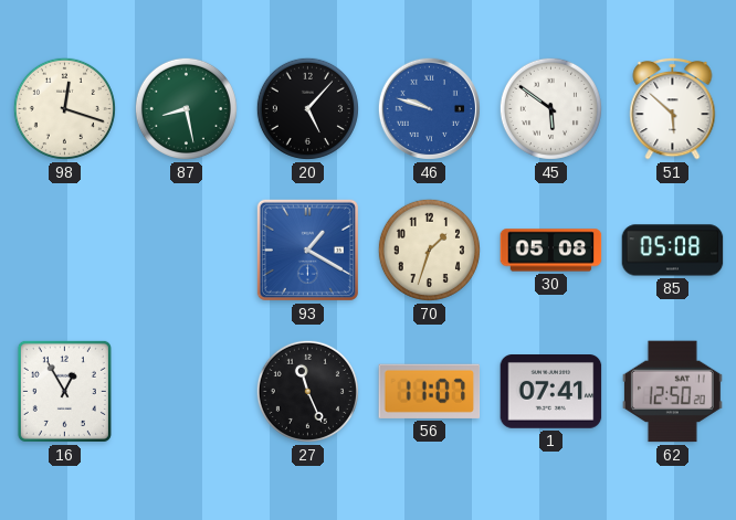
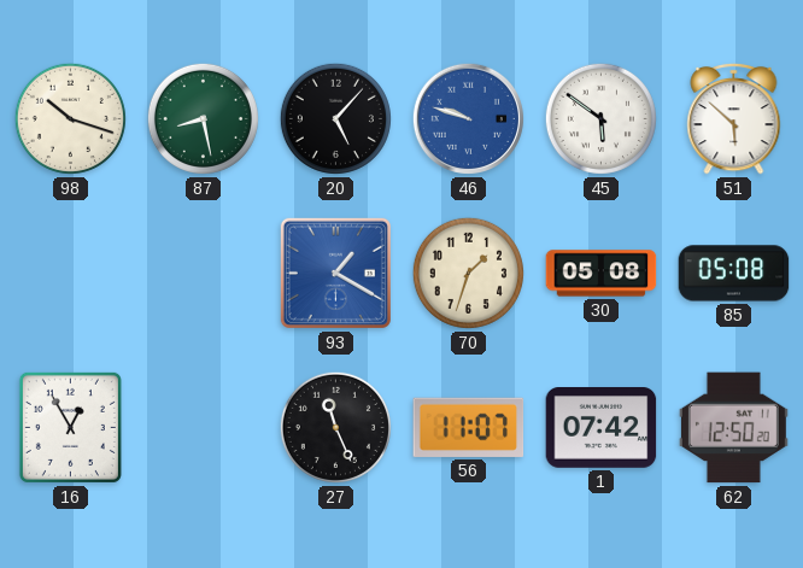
98: 12:18 -> 10:18 (70, 118)
1: 07:41 -> 07:42 (602, 428)
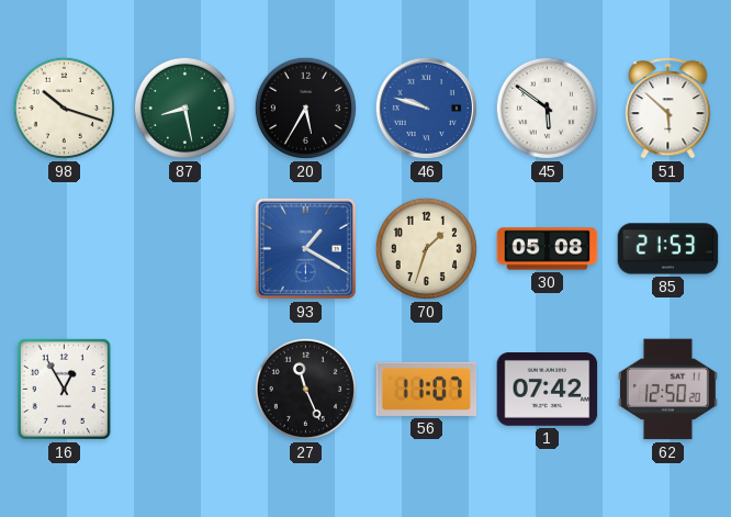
20: 5:07 -> 5:35 (305, 108)
85: 05:08 -> 21:53 (668, 249)
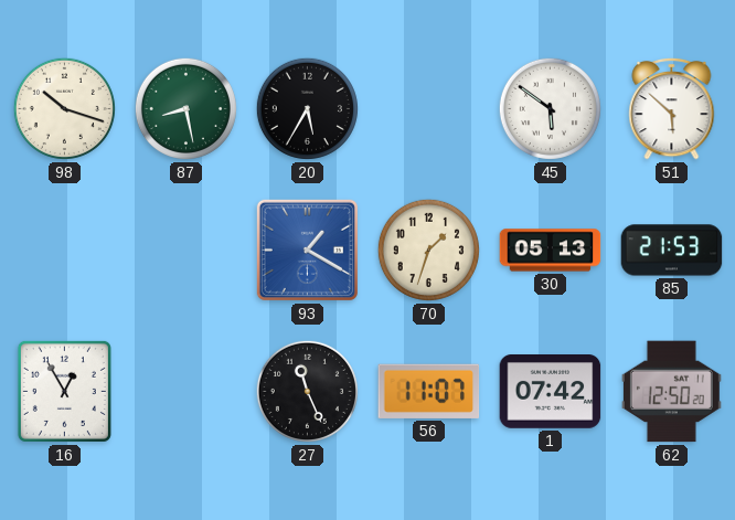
46: 9:48 -> none (426, 108)
30: 05:08 -> 05:13 (551, 251)
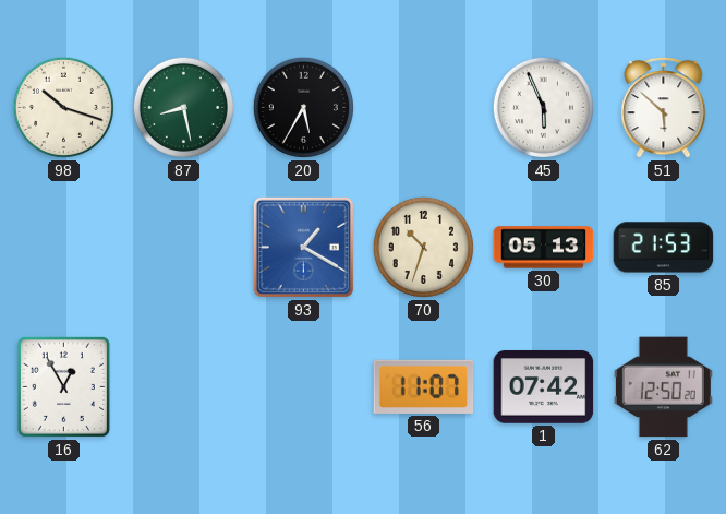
45: 5:51 -> 5:56 (543, 107)
70: 1:33 -> 10:33 (423, 247)
27: 11:26 -> none (307, 391)
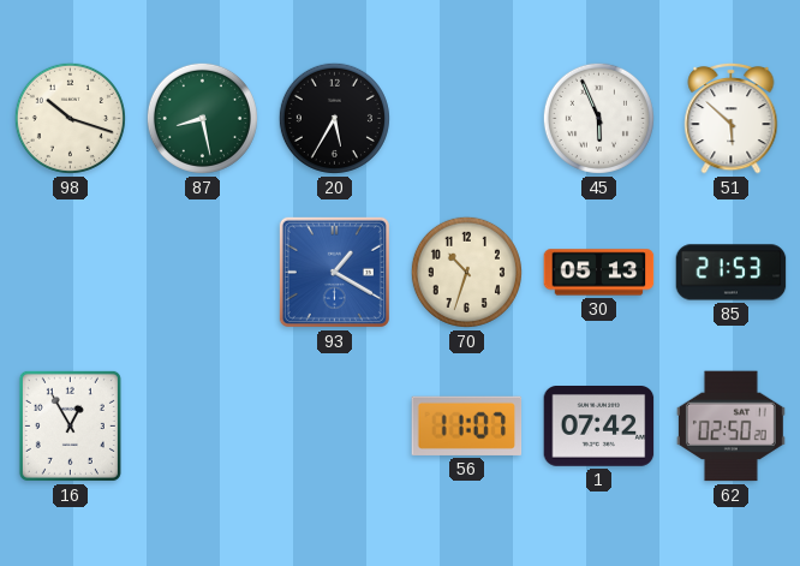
62: 12:50 -> 02:50 (730, 427)
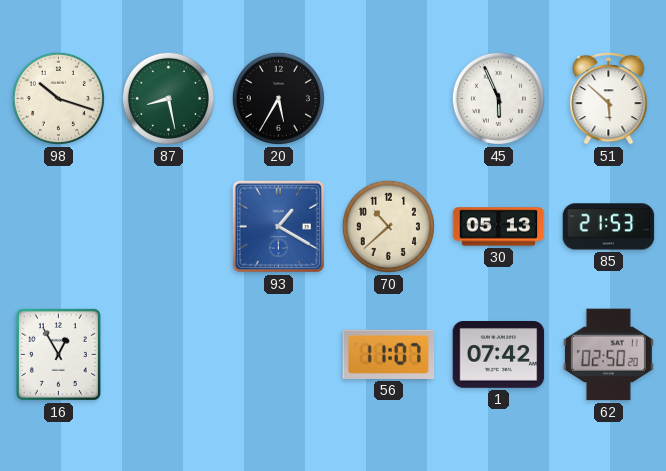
70: 10:33 -> 10:38 (388, 226)
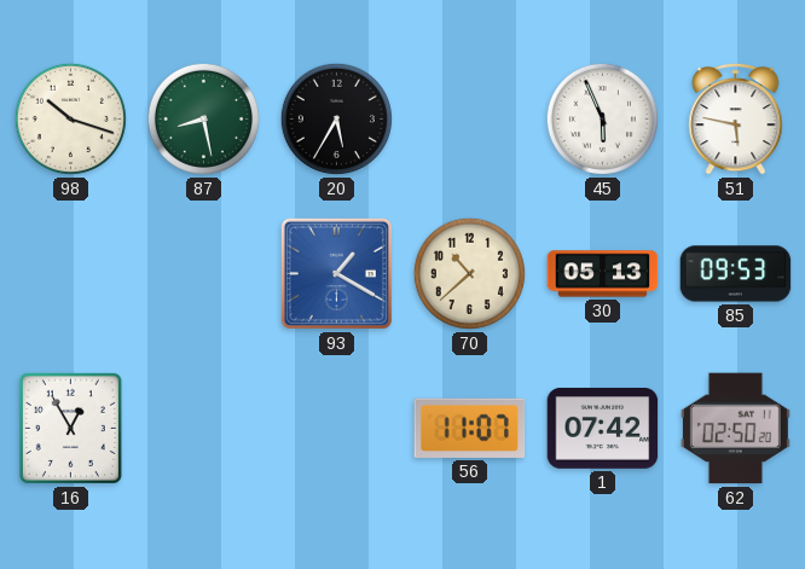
51: 5:52 -> 5:47 (736, 118)
85: 21:53 -> 09:53 (736, 274)
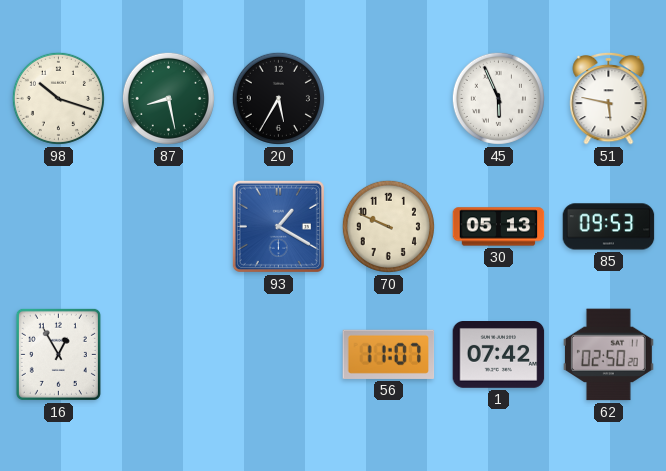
70: 10:38 -> 9:49 (388, 226)
